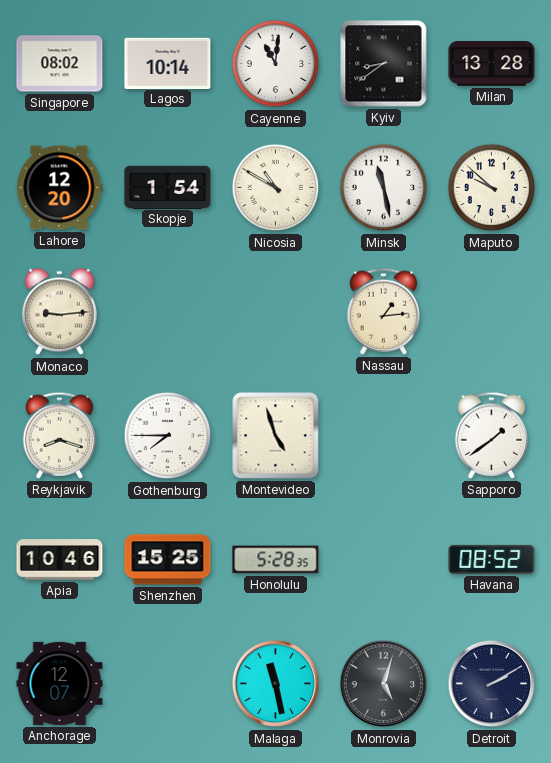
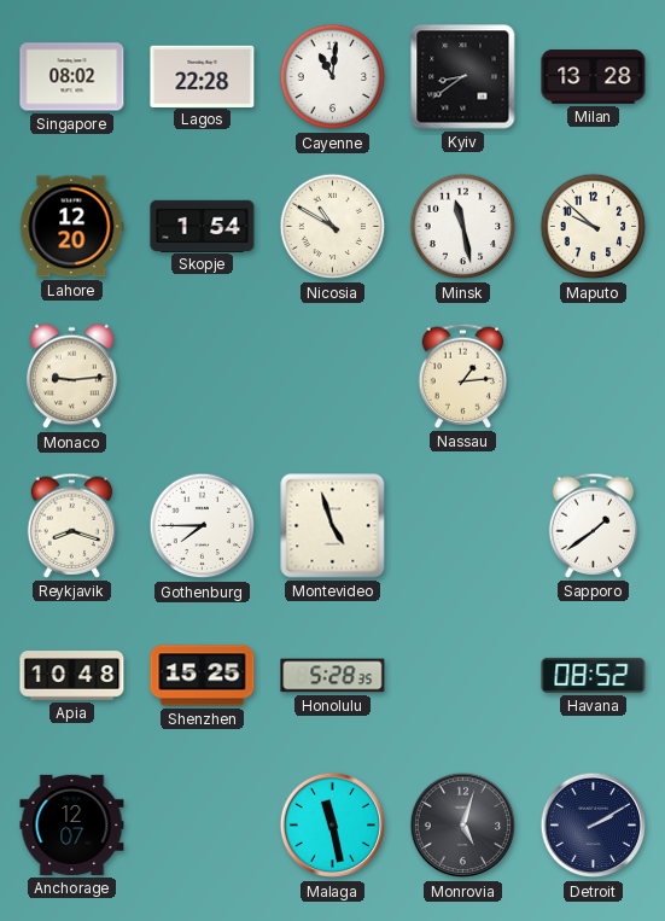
Lagos: 10:14 -> 22:28 (203, 76)
Apia: 10:46 -> 10:48 (72, 676)
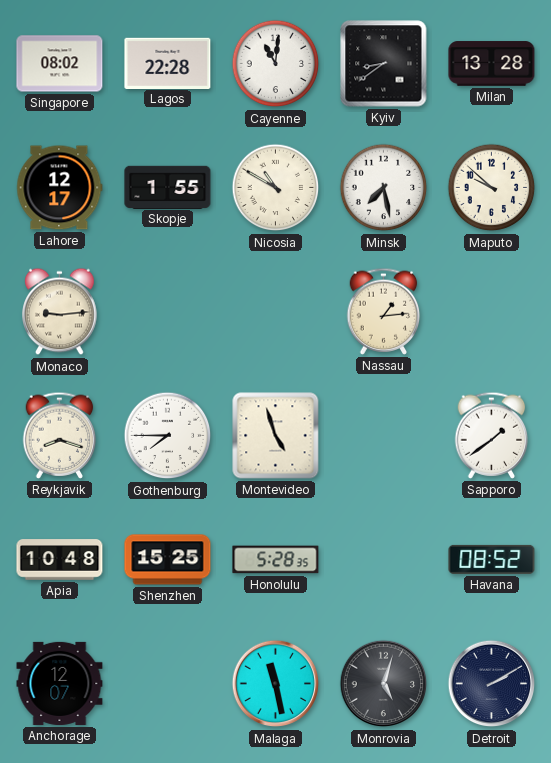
Lahore: 12:20 -> 12:17 (60, 188)
Skopje: 1:54 -> 1:55 (168, 187)
Minsk: 11:28 -> 7:28 (384, 188)
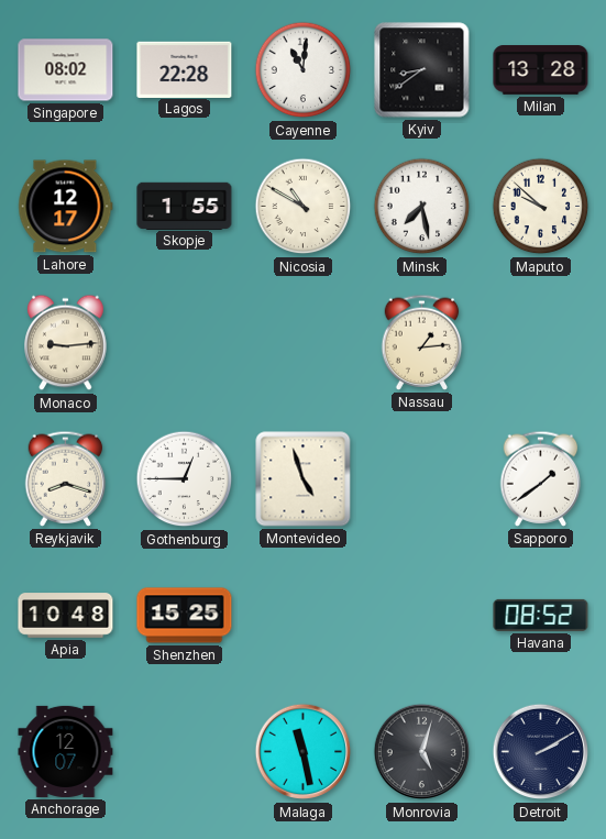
Gothenburg: 7:45 -> 12:45 (185, 479)
Honolulu: 5:28 -> none (276, 560)
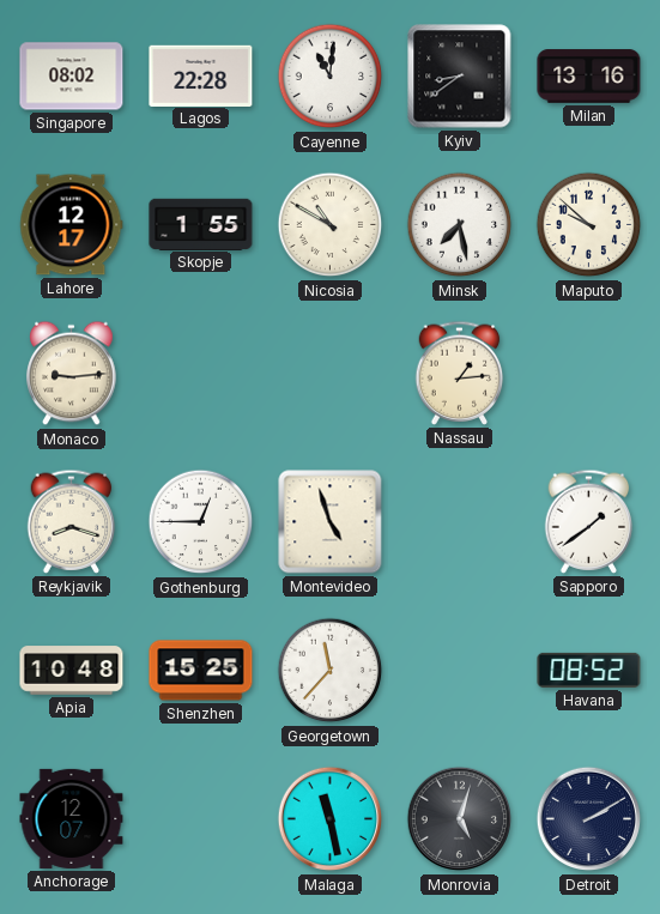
Milan: 13:28 -> 13:16 (589, 77)
Georgetown: none -> 11:37 (331, 671)
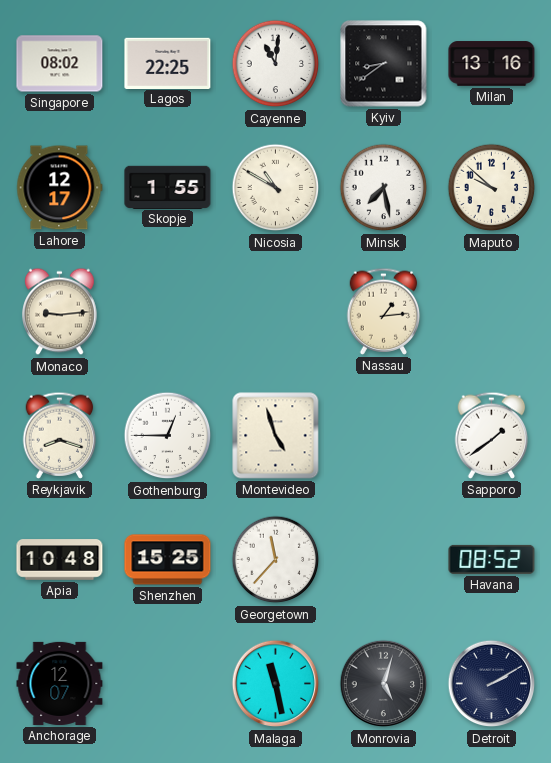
Lagos: 22:28 -> 22:25 (168, 63)
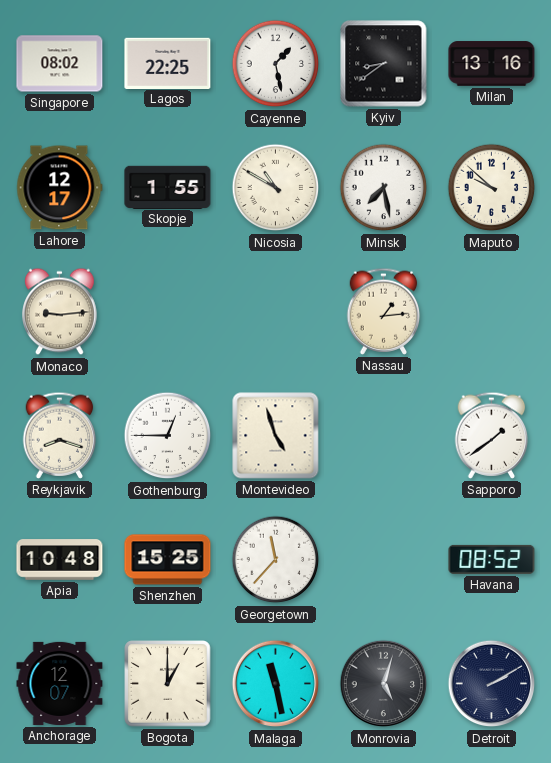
Cayenne: 11:01 -> 1:28 (276, 64)
Bogota: none -> 1:00 (168, 684)
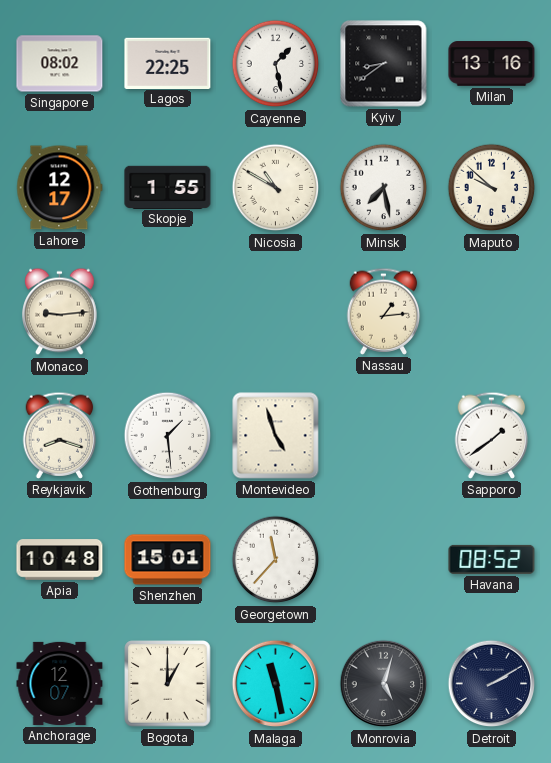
Gothenburg: 12:45 -> 1:29 (168, 436)
Shenzhen: 15:25 -> 15:01 (168, 560)
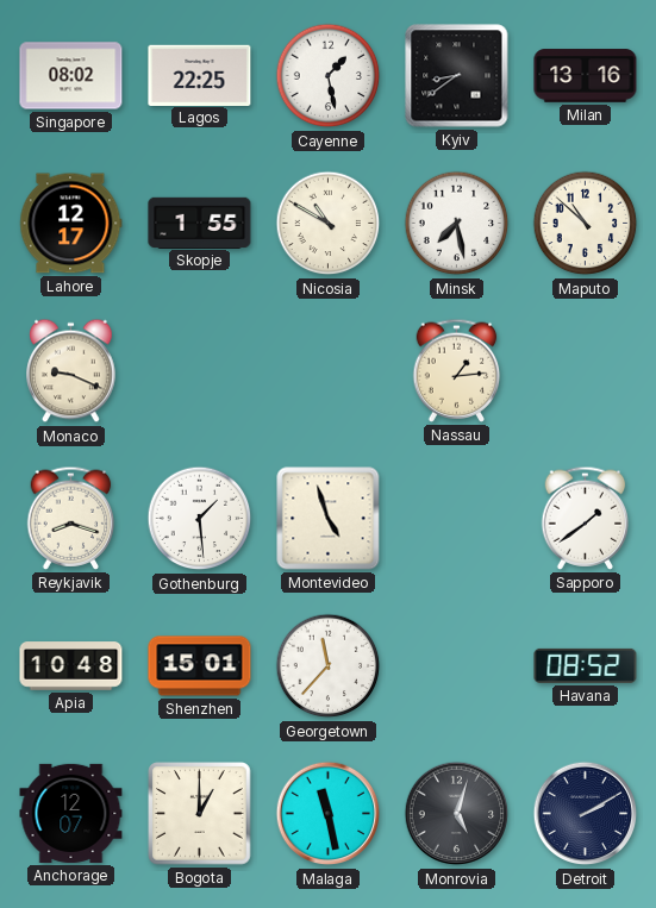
Maputo: 9:52 -> 10:52 (586, 224)
Monaco: 9:14 -> 9:19 (71, 371)
